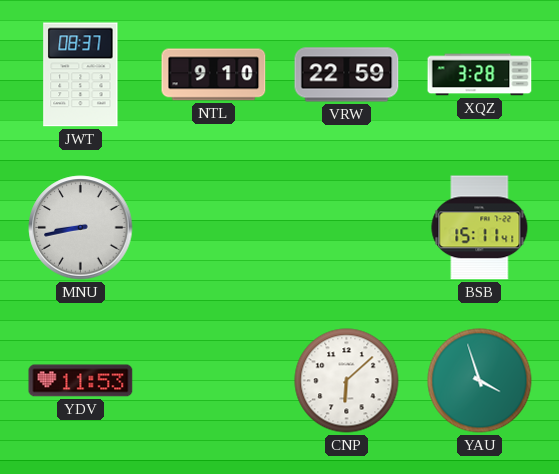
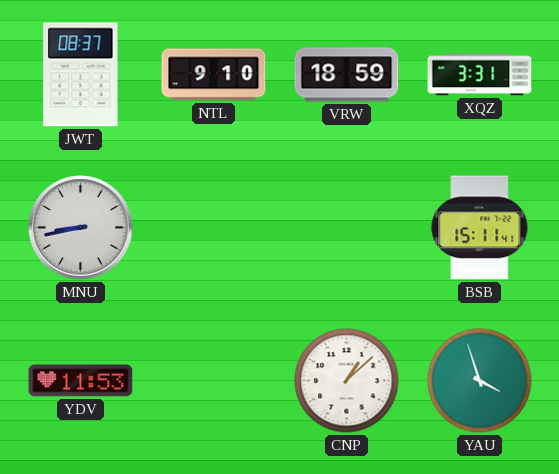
VRW: 22:59 -> 18:59 (347, 75)
XQZ: 3:28 -> 3:31 (480, 75)
CNP: 6:08 -> 1:08 (347, 381)
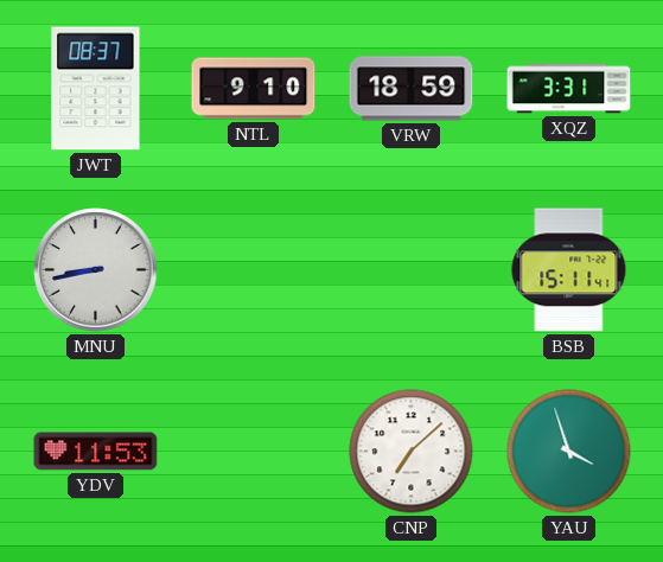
CNP: 1:08 -> 7:08 (412, 452)
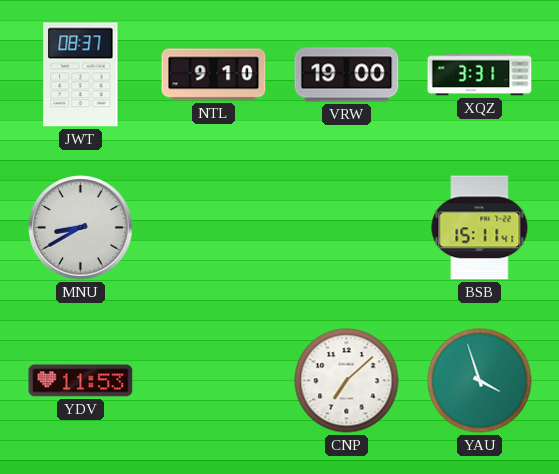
VRW: 18:59 -> 19:00 (347, 75)
MNU: 8:43 -> 8:40 (81, 228)
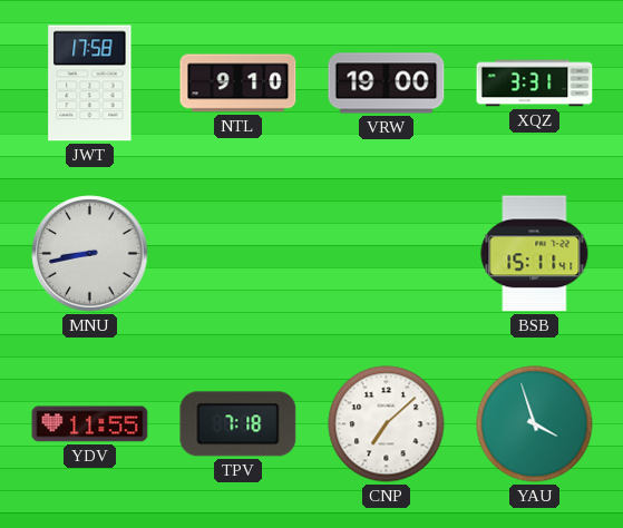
JWT: 08:37 -> 17:58 (90, 84)
MNU: 8:40 -> 8:43 (90, 254)
YDV: 11:53 -> 11:55 (90, 424)
TPV: none -> 7:18 (239, 424)
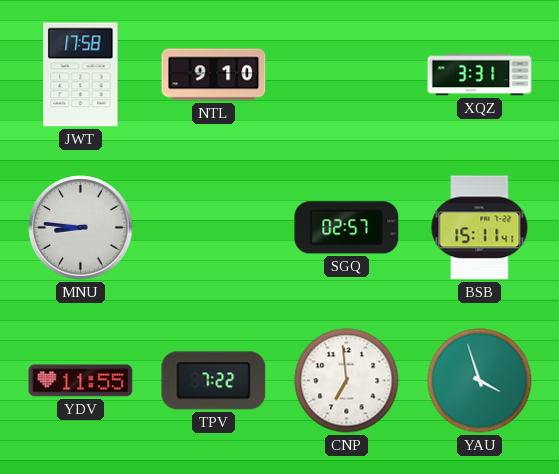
VRW: 19:00 -> none (387, 84)
MNU: 8:43 -> 8:46 (81, 228)
SGQ: none -> 02:57 (347, 228)
TPV: 7:18 -> 7:22 (214, 381)
CNP: 7:08 -> 6:59 (347, 381)
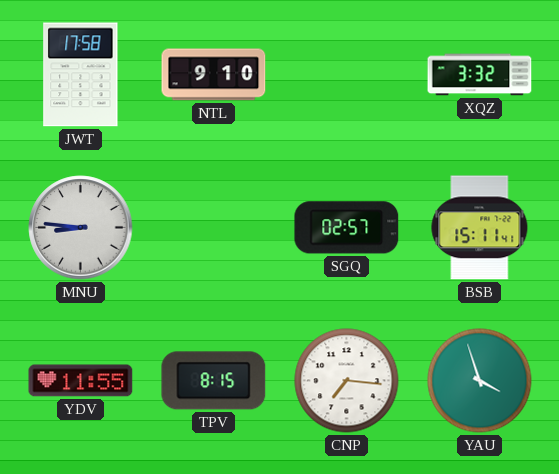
XQZ: 3:31 -> 3:32 (480, 75)
TPV: 7:22 -> 8:15 (214, 381)
CNP: 6:59 -> 7:16 (347, 381)
